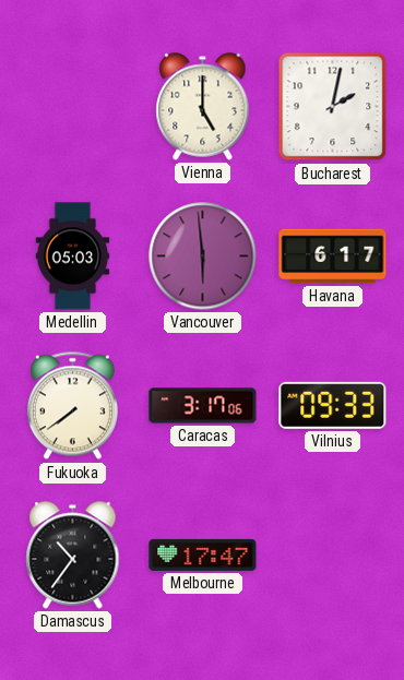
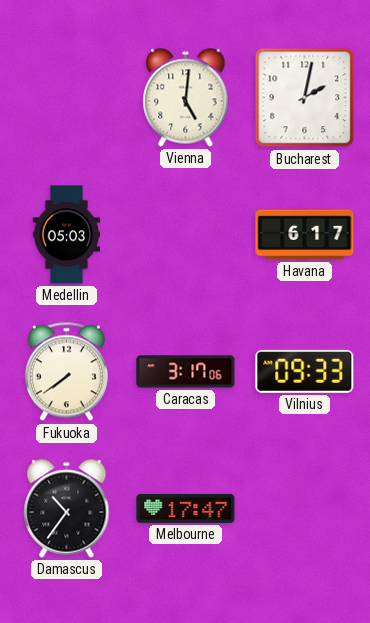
Vienna: 5:00 -> 5:01 (186, 98)
Vancouver: 5:59 -> none (203, 257)
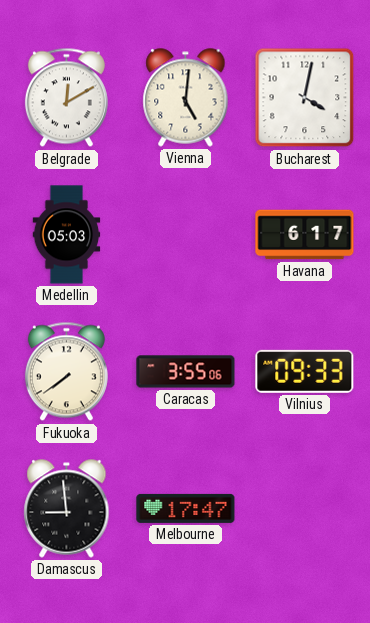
Belgrade: none -> 12:10 (66, 98)
Bucharest: 2:02 -> 4:02 (305, 98)
Caracas: 3:17 -> 3:55 (186, 372)
Damascus: 10:36 -> 8:59 (67, 509)
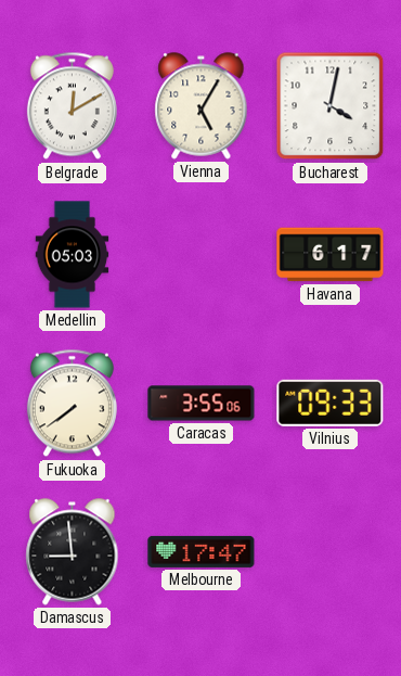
Vienna: 5:01 -> 5:05 (202, 106)
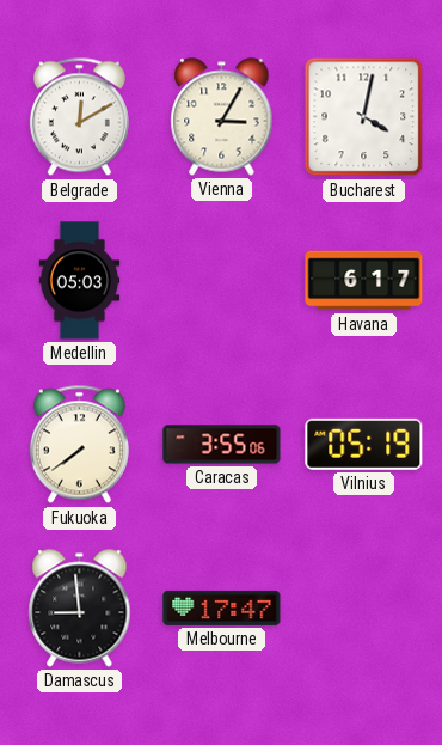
Vienna: 5:05 -> 3:05 (222, 117)
Vilnius: 09:33 -> 05:19 (364, 444)
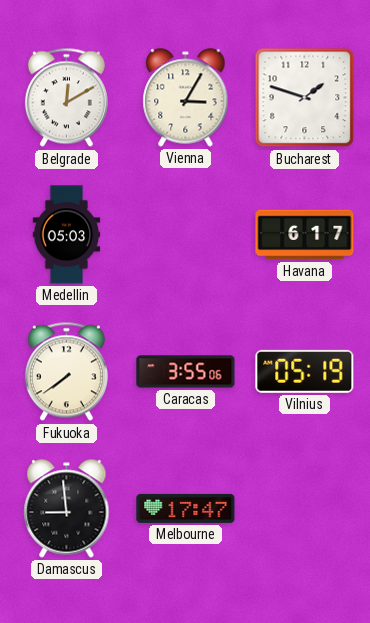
Bucharest: 4:02 -> 1:48 (305, 98)
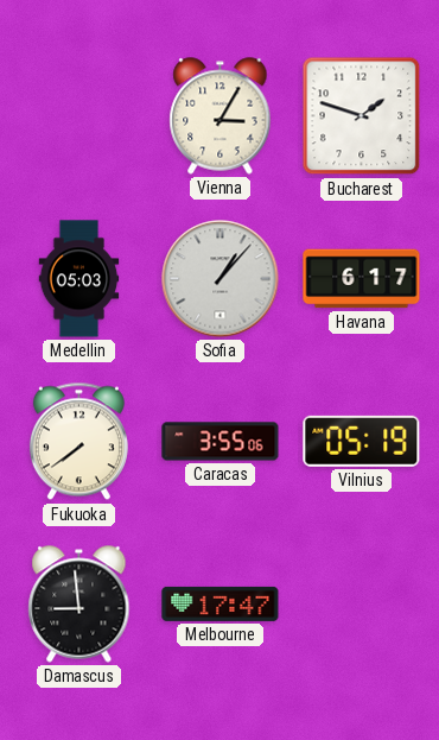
Belgrade: 12:10 -> none (66, 98)
Sofia: none -> 1:07 (221, 279)
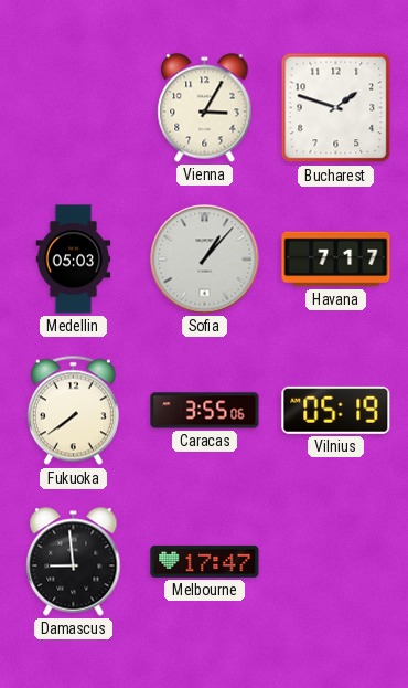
Havana: 6:17 -> 7:17 (336, 260)
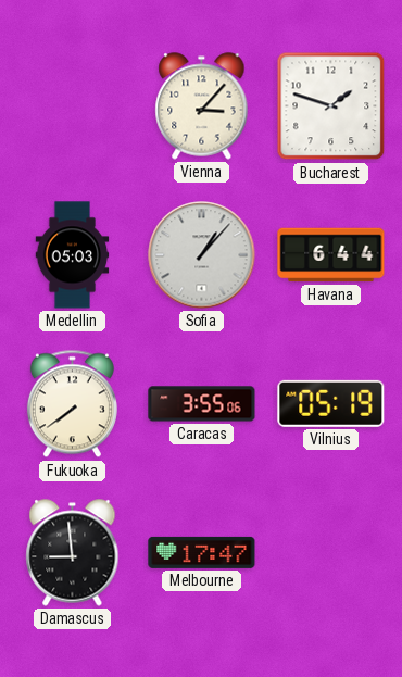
Vienna: 3:05 -> 3:07 (202, 106)
Havana: 7:17 -> 6:44 (331, 255)
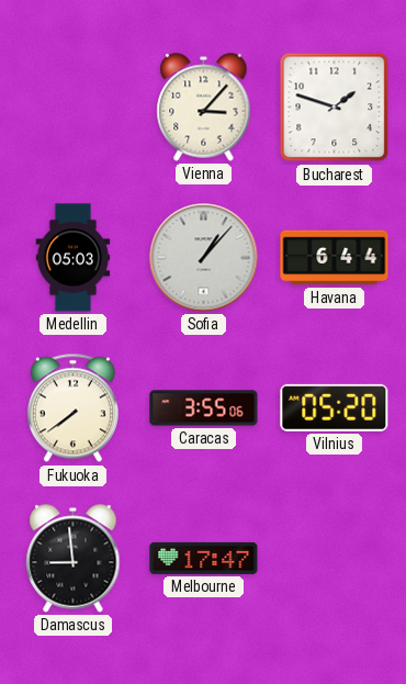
Vilnius: 05:19 -> 05:20 (335, 407)
